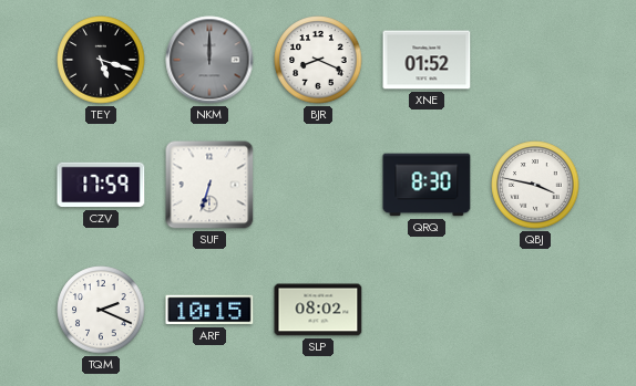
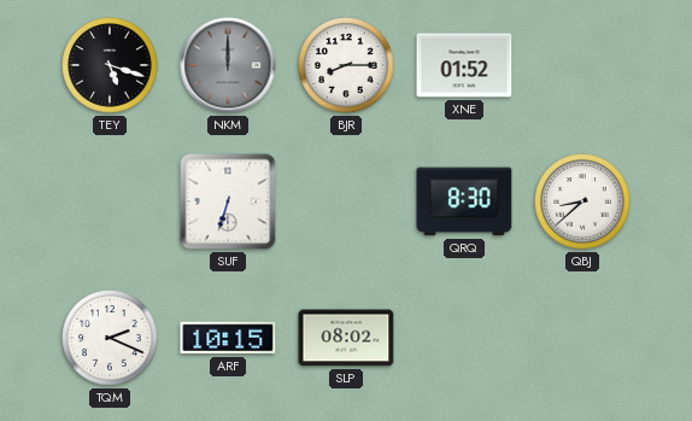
BJR: 8:19 -> 8:15 (346, 65)
CZV: 17:59 -> none (101, 185)
QBJ: 3:47 -> 8:38 (582, 201)
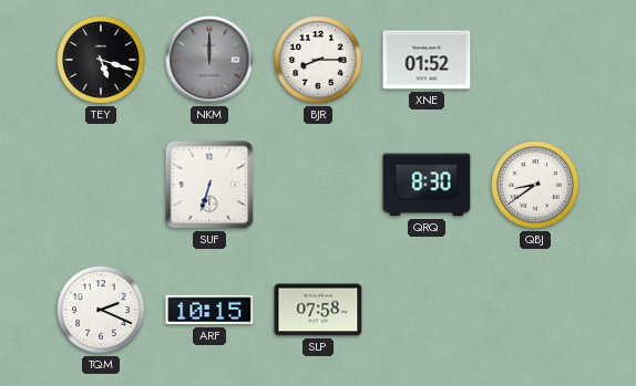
QBJ: 8:38 -> 8:39 (535, 185)
SLP: 08:02 -> 07:58 (318, 310)
